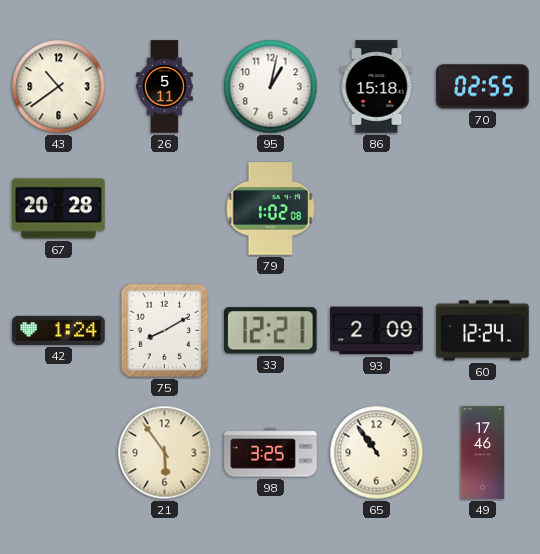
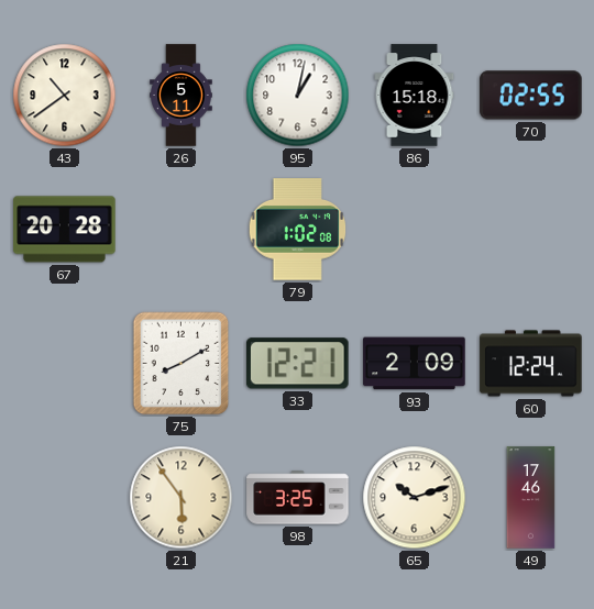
42: 1:24 -> none (59, 330)
65: 10:54 -> 10:12 (415, 498)
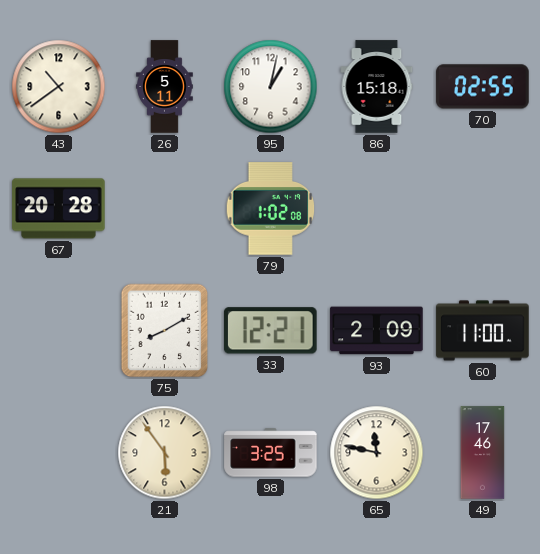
60: 12:24 -> 11:00 (483, 331)
65: 10:12 -> 11:47 (377, 453)
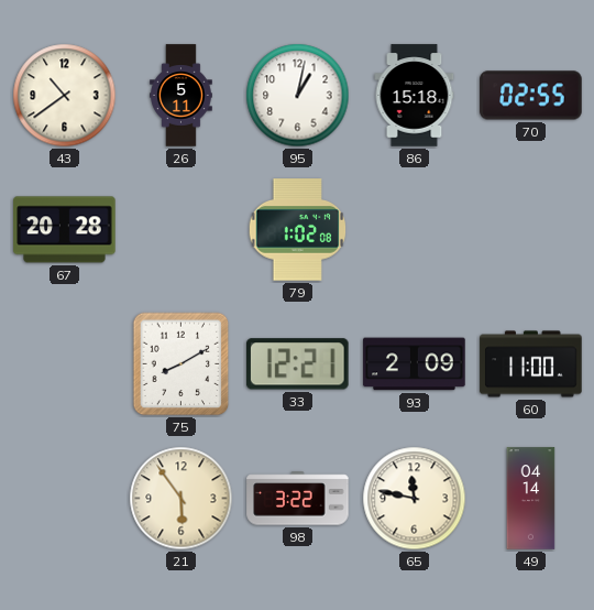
98: 3:25 -> 3:22 (298, 499)
49: 17:46 -> 04:14 (531, 499)
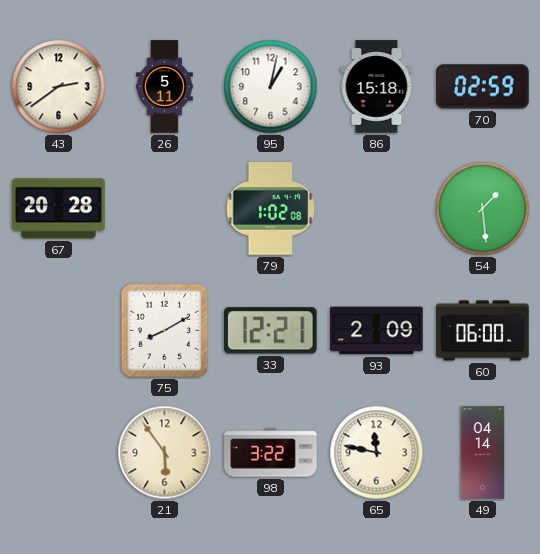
43: 10:39 -> 2:39 (59, 87)
70: 02:55 -> 02:59 (483, 87)
54: none -> 1:29 (483, 209)
60: 11:00 -> 06:00 (483, 331)
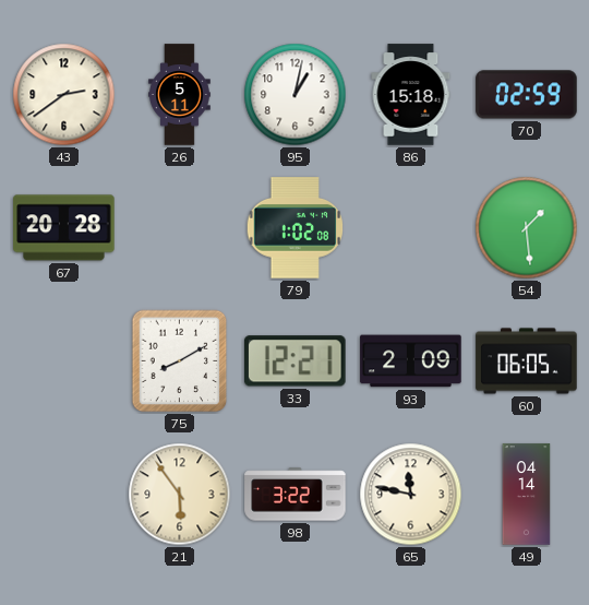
60: 06:00 -> 06:05 (527, 361)
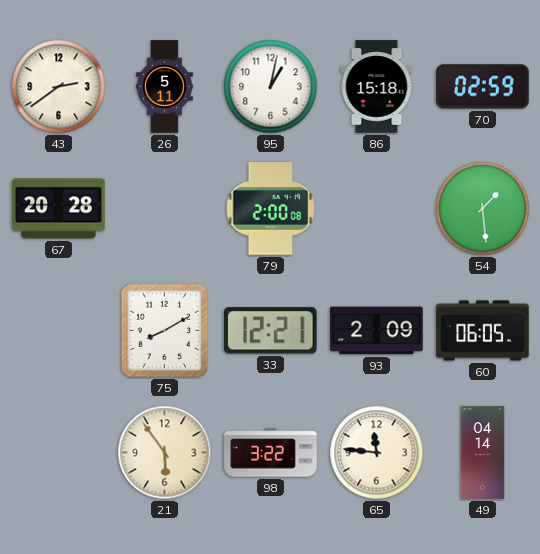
79: 1:02 -> 2:00 (271, 209)
65: 11:47 -> 11:46 (377, 453)
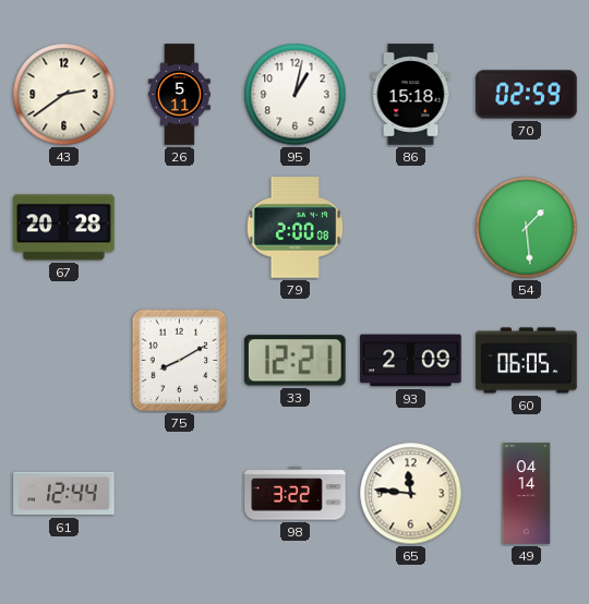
61: none -> 12:44 (64, 494)
21: 5:54 -> none (165, 453)
